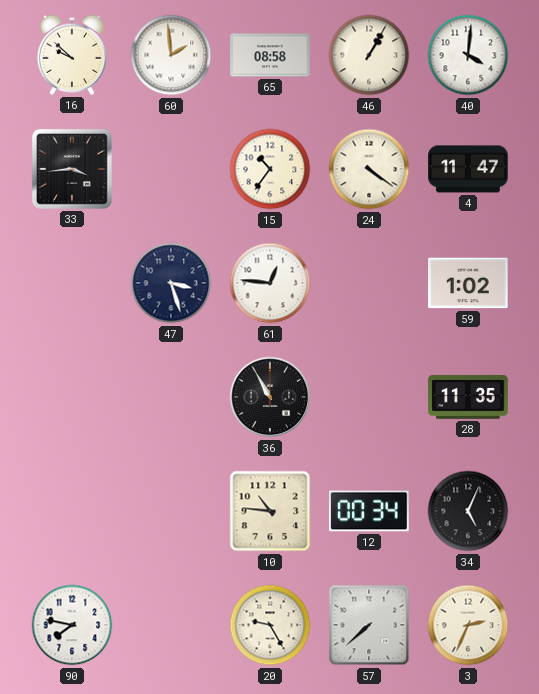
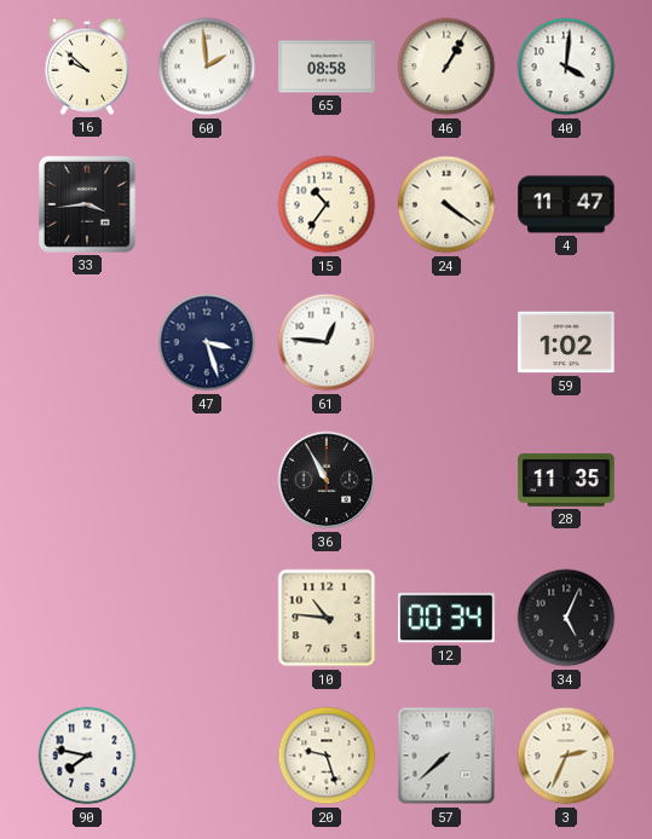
20: 9:25 -> 9:27 (327, 756)
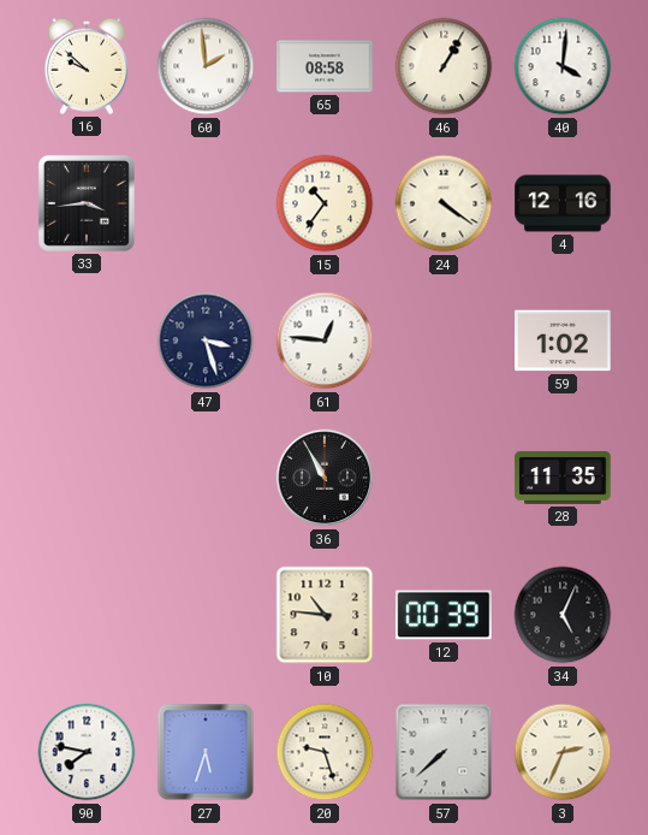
4: 11:47 -> 12:16 (563, 203)
12: 00:34 -> 00:39 (444, 615)
27: none -> 5:33 (206, 752)
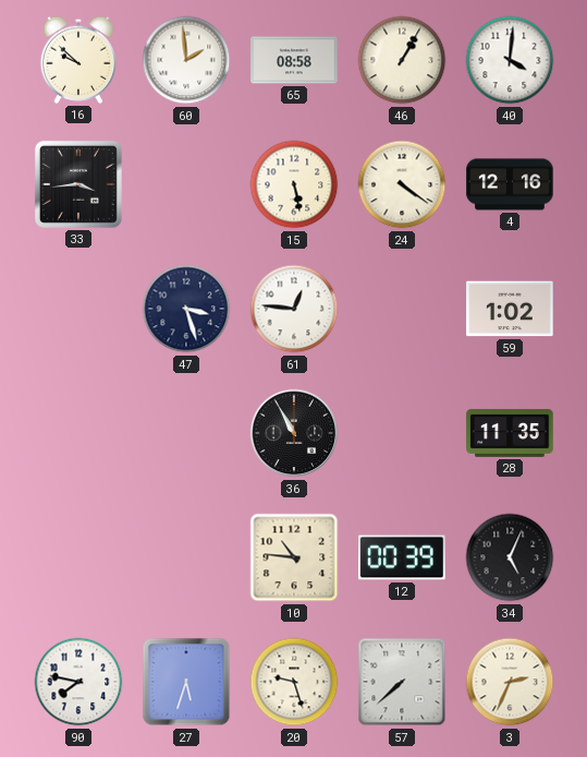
15: 10:36 -> 5:28 (294, 184)
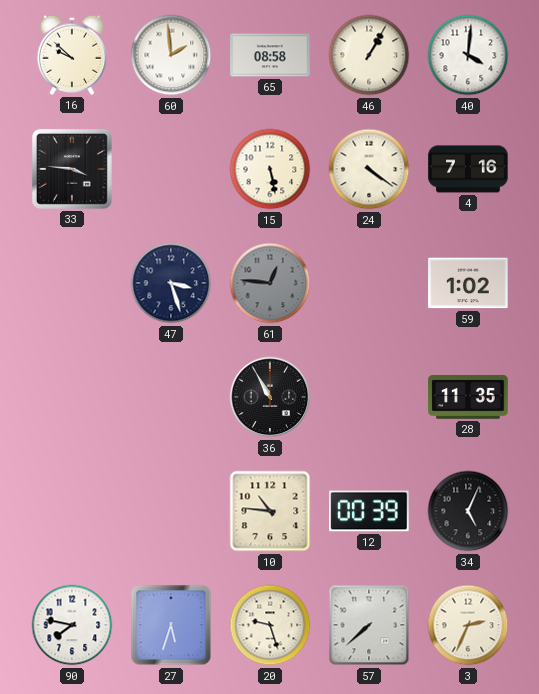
33: 3:44 -> 3:46 (72, 169)
4: 12:16 -> 7:16 (468, 169)
61 dial: white -> grey (270, 283)
